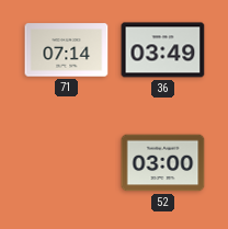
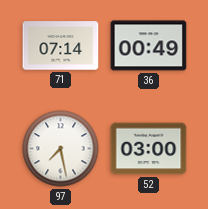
36: 03:49 -> 00:49 (149, 46)
97: none -> 7:28 (61, 149)
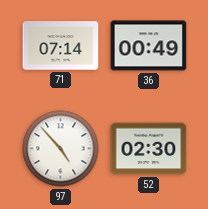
97: 7:28 -> 4:53 (61, 149)
52: 03:00 -> 02:30 (149, 149)
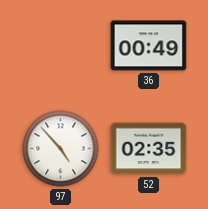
71: 07:14 -> none (61, 46)
52: 02:30 -> 02:35 (149, 149)
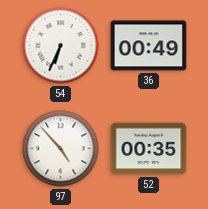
54: none -> 6:34 (61, 46)
52: 02:35 -> 00:35 (149, 149)
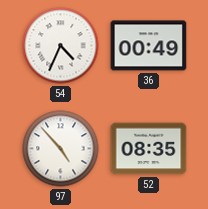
54: 6:34 -> 4:34 (61, 46)
52: 00:35 -> 08:35 (149, 149)
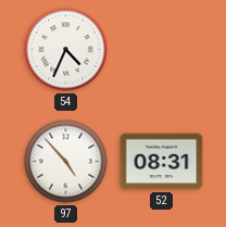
36: 00:49 -> none (149, 46)
52: 08:35 -> 08:31 (162, 162)
